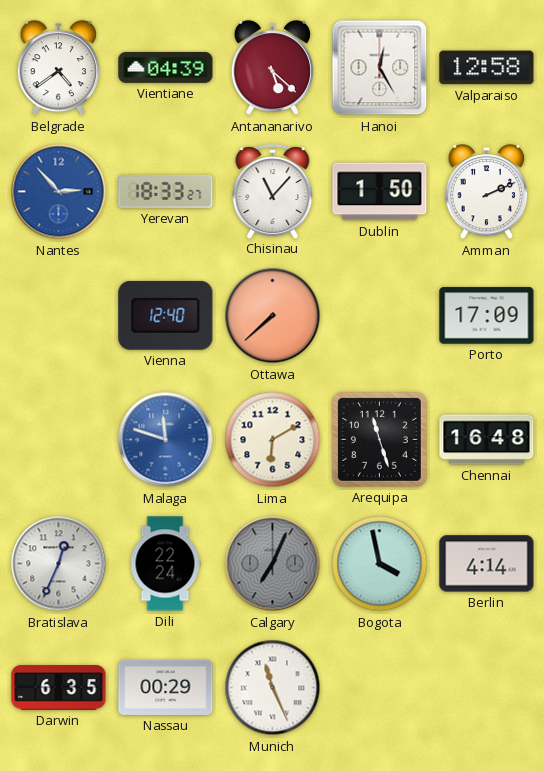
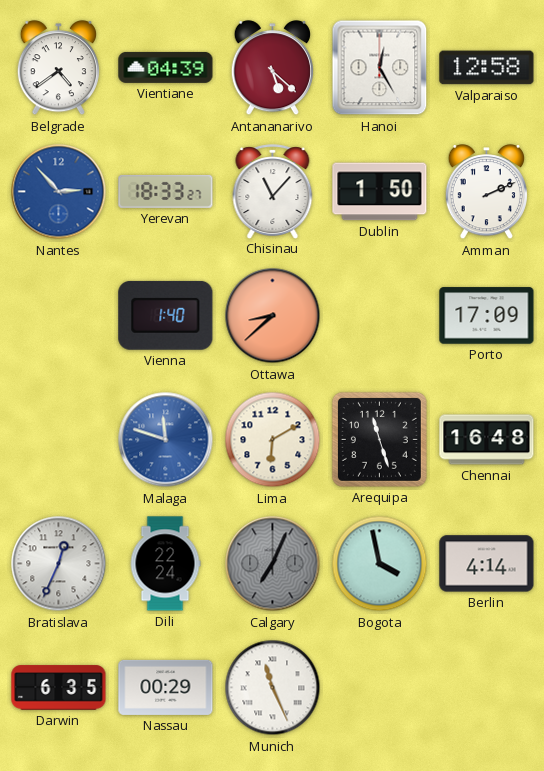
Vienna: 12:40 -> 1:40 (166, 315)
Ottawa: 7:38 -> 8:38 (273, 316)
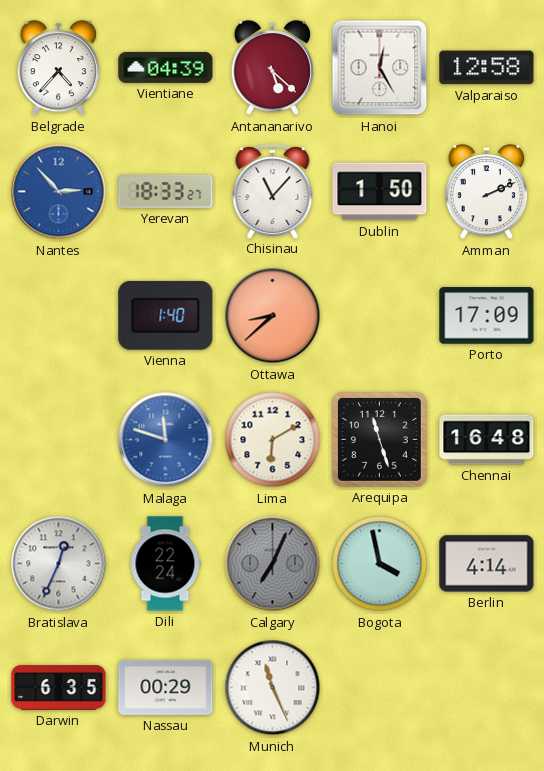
Belgrade: 4:39 -> 4:37 (58, 68)
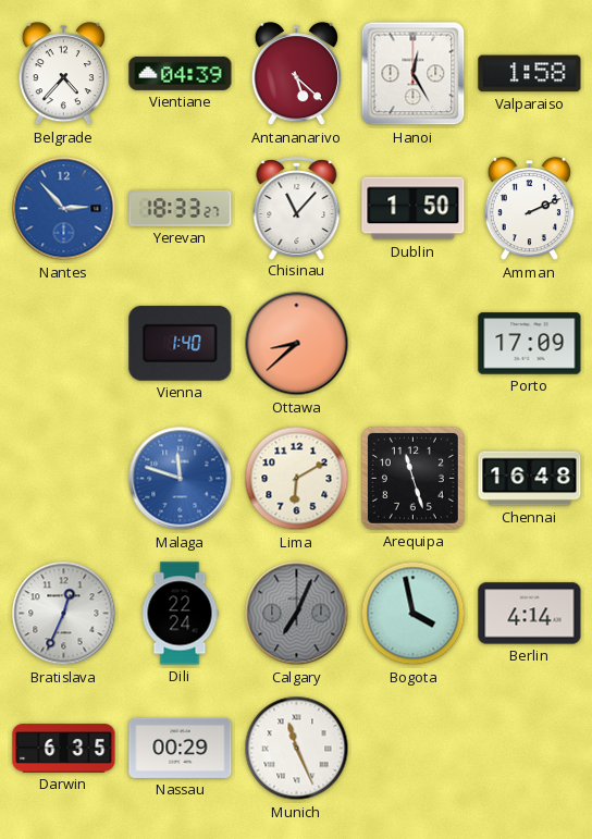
Valparaiso: 12:58 -> 1:58 (530, 74)
